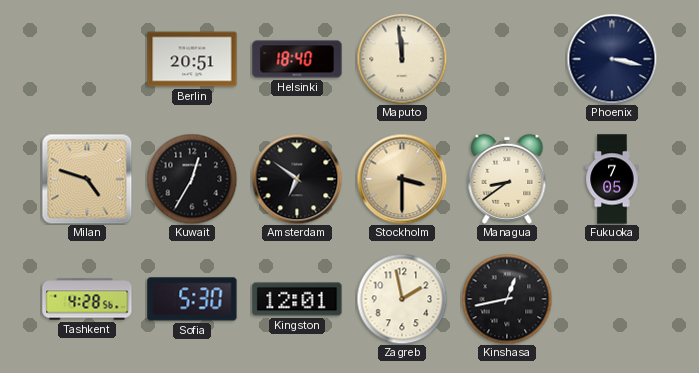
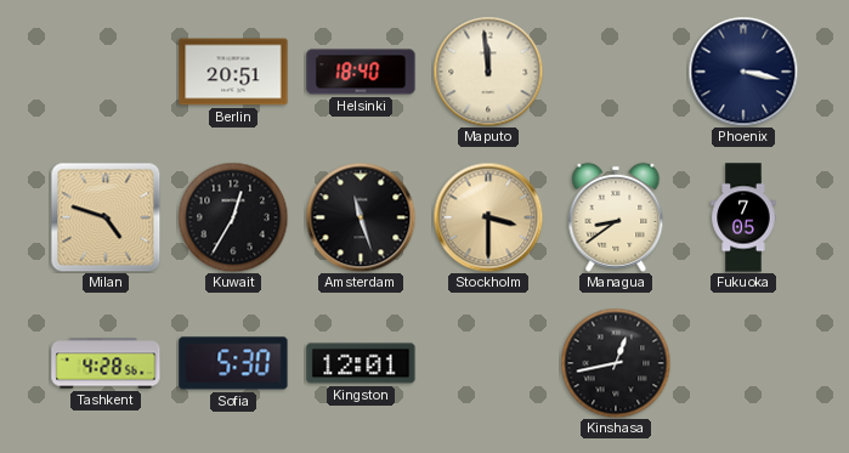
Amsterdam: 6:51 -> 11:27 (361, 217)
Zagreb: 1:58 -> none (402, 299)
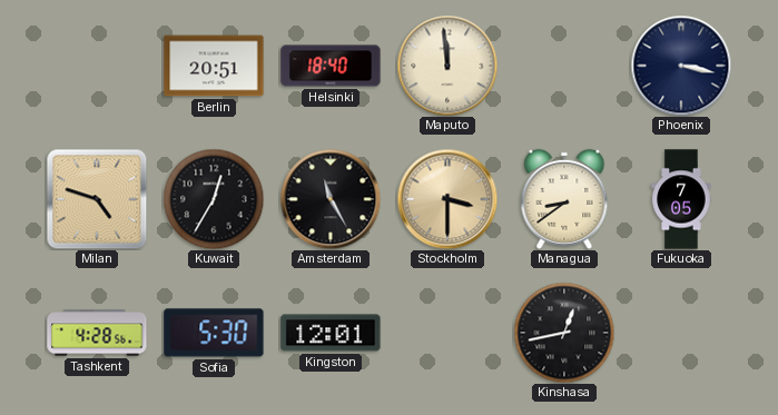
Amsterdam: 11:27 -> 11:25 (331, 199)
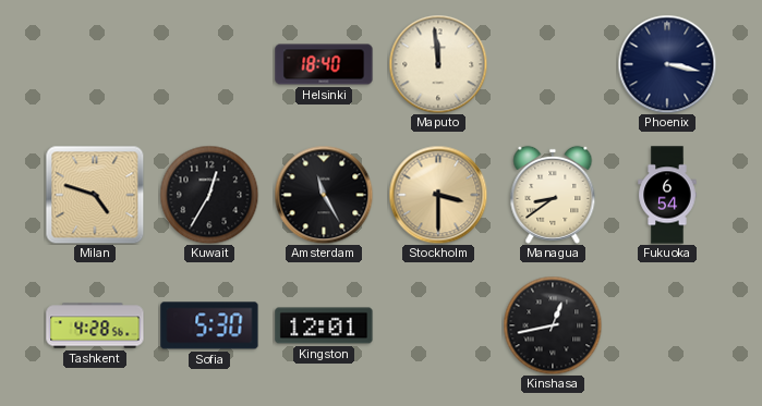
Berlin: 20:51 -> none (214, 66)
Fukuoka: 7:05 -> 6:54 (667, 195)
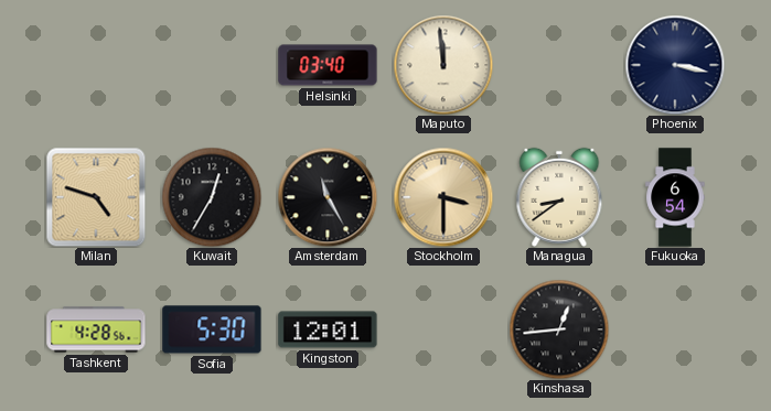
Helsinki: 18:40 -> 03:40 (328, 65)
Kinshasa: 12:43 -> 12:44 (559, 329)
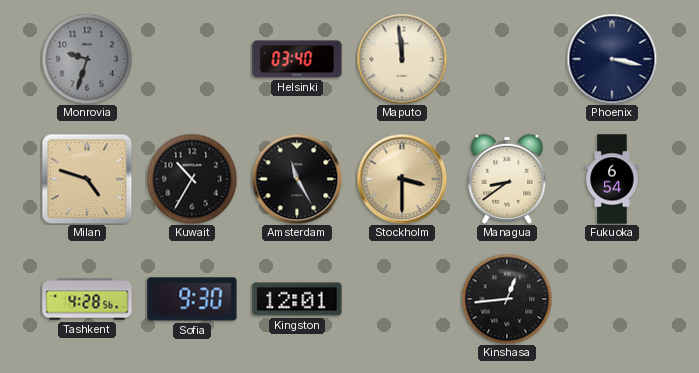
Monrovia: none -> 9:33 (87, 59)
Kuwait: 12:35 -> 10:35 (192, 179)
Sofia: 5:30 -> 9:30 (192, 299)
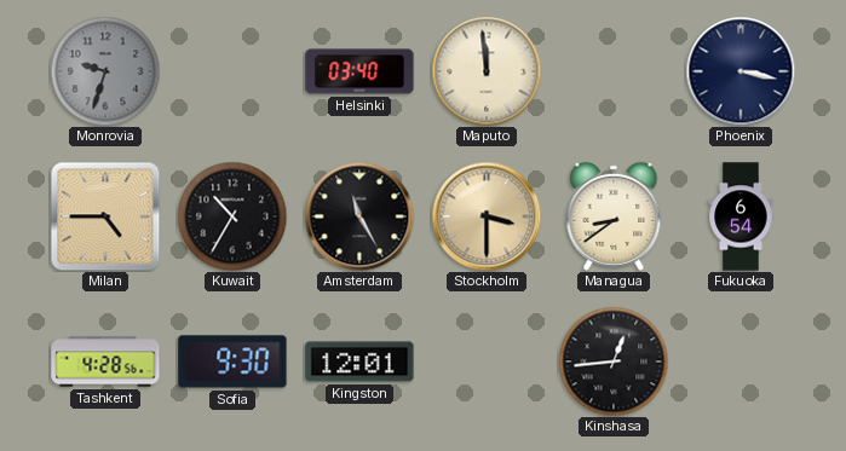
Milan: 4:48 -> 4:45 (105, 216)
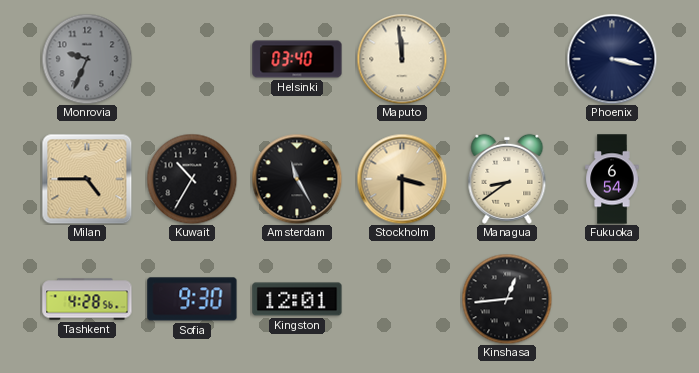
Monrovia: 9:33 -> 9:34 (87, 59)
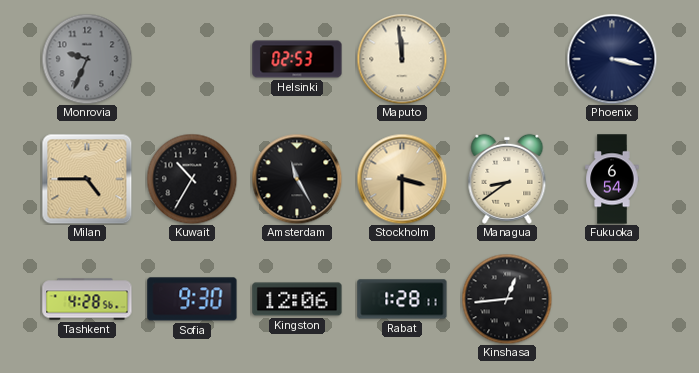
Helsinki: 03:40 -> 02:53 (297, 59)
Kingston: 12:01 -> 12:06 (297, 299)
Rabat: none -> 1:28 (402, 299)
